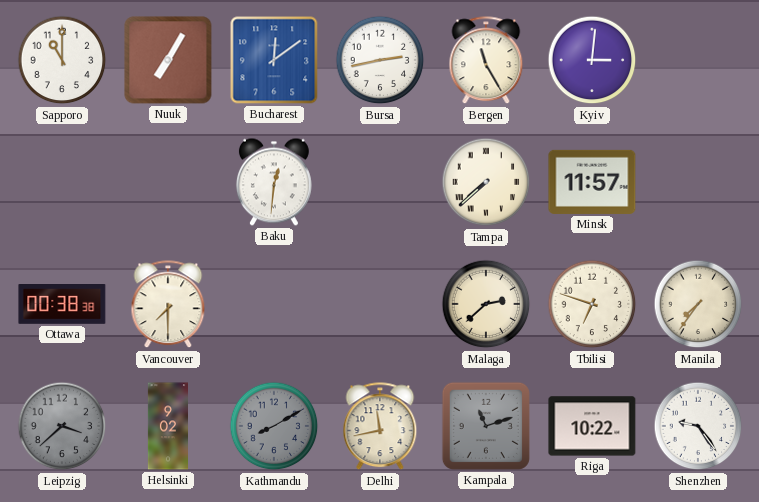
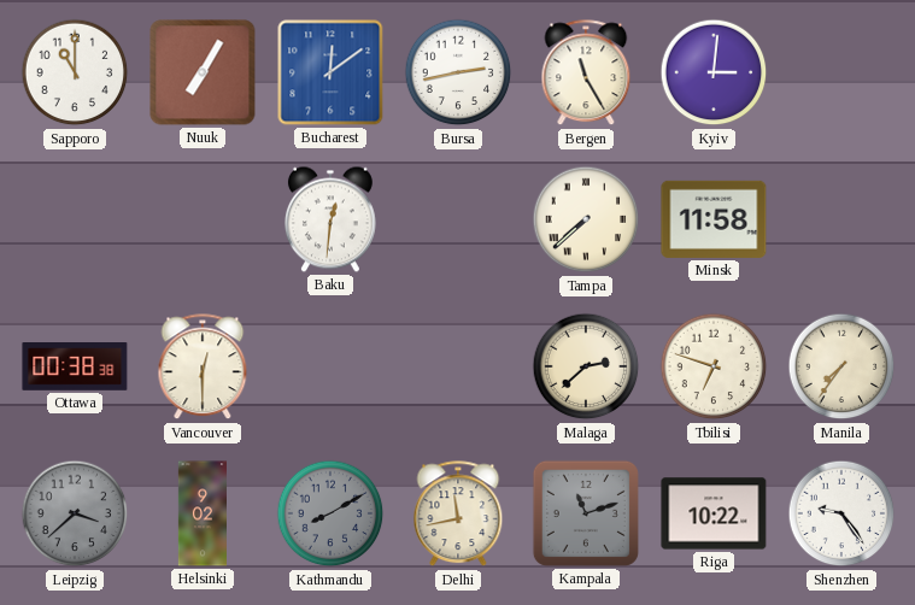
Minsk: 11:57 -> 11:58 (714, 219)
Vancouver: 7:30 -> 12:30 (203, 368)
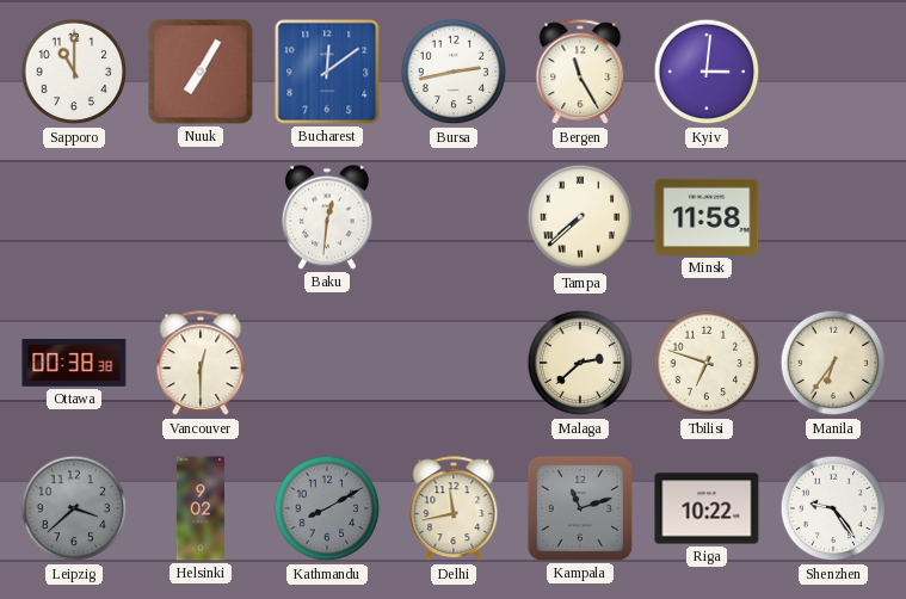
Manila: 7:36 -> 6:36 (833, 363)
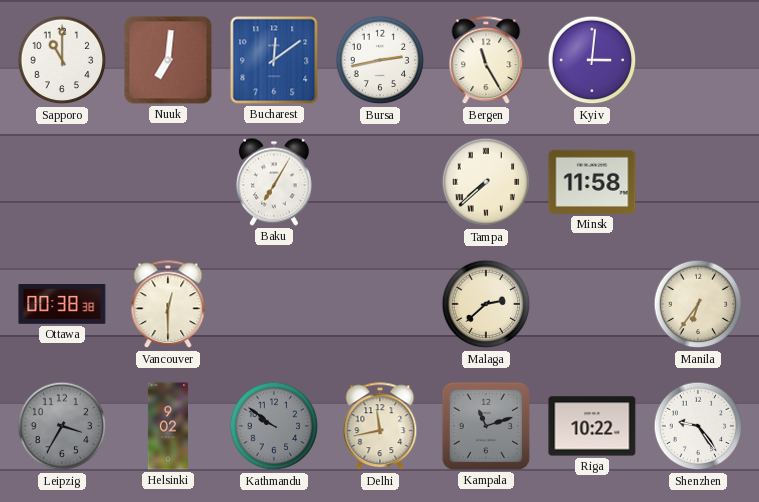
Nuuk: 7:05 -> 7:01 (168, 60)
Baku: 12:31 -> 7:05 (274, 182)
Tbilisi: 6:48 -> none (707, 363)
Leipzig: 3:38 -> 3:35 (62, 426)
Kathmandu: 8:10 -> 9:51 (274, 426)
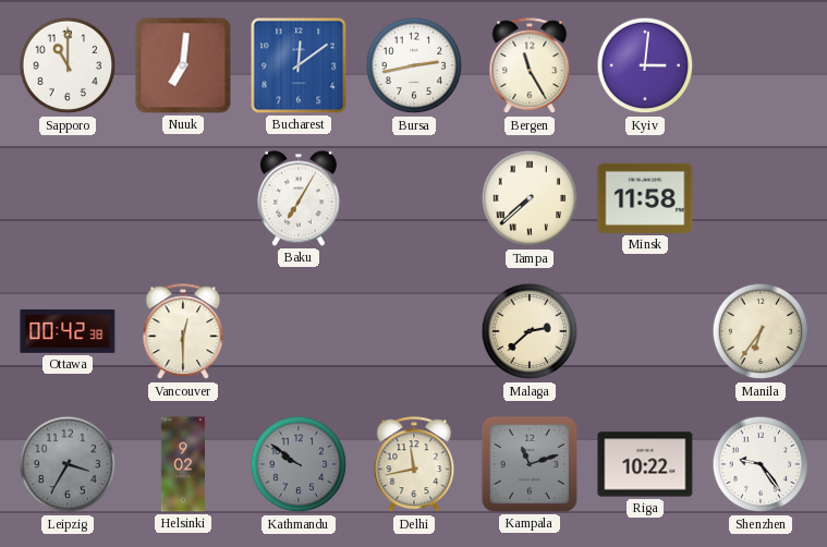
Ottawa: 00:38 -> 00:42 (68, 332)
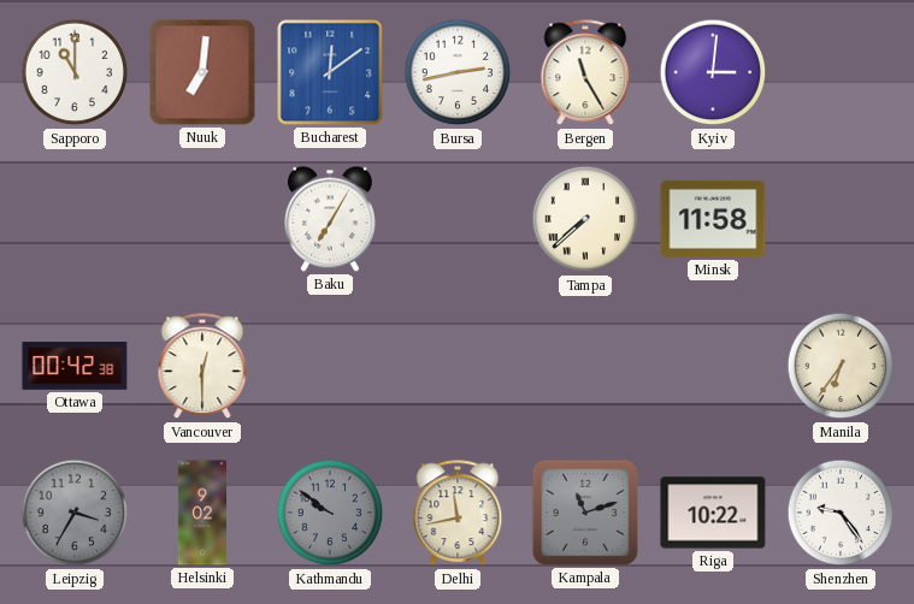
Malaga: 2:38 -> none (530, 331)
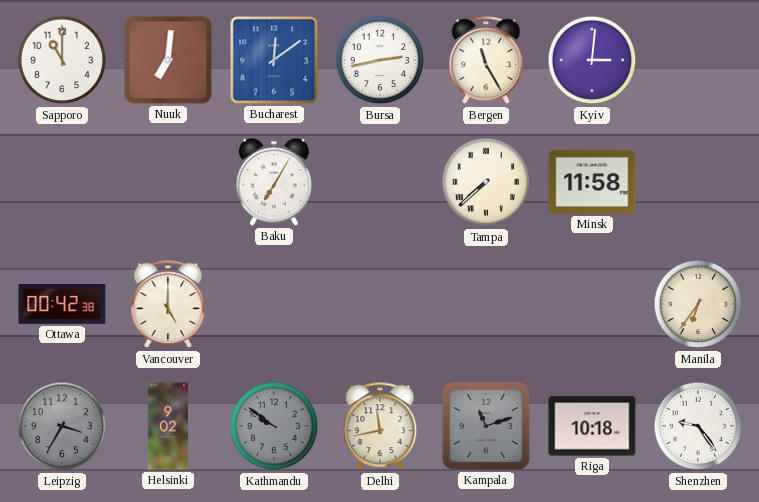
Vancouver: 12:30 -> 5:00 (168, 305)
Riga: 10:22 -> 10:18 (592, 426)
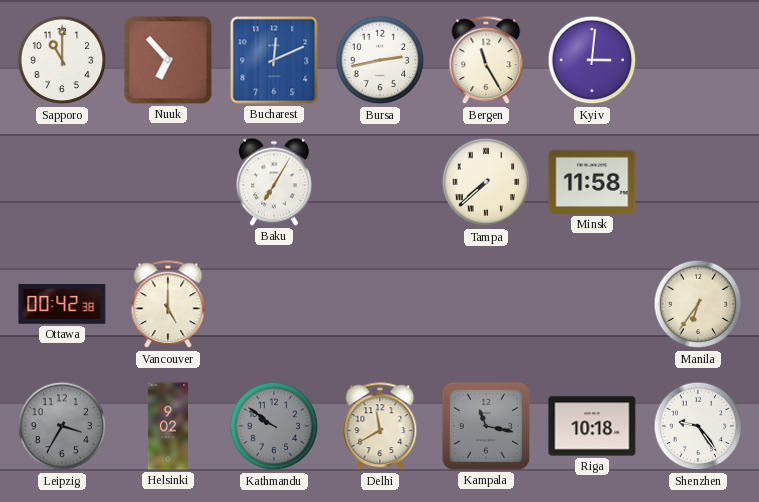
Nuuk: 7:01 -> 6:53 (168, 60)
Bucharest: 12:09 -> 12:11 (274, 60)
Delhi: 11:43 -> 11:40 (380, 427)
Kampala: 11:12 -> 11:17 (486, 426)
